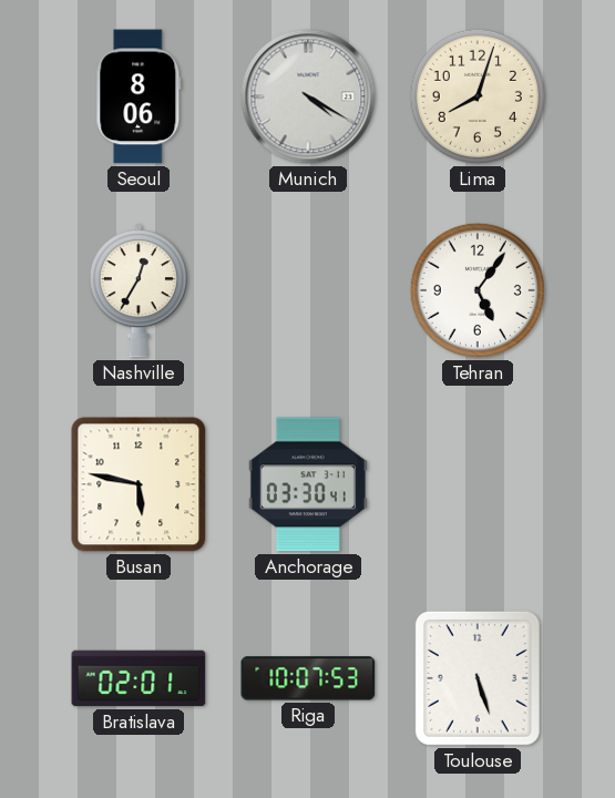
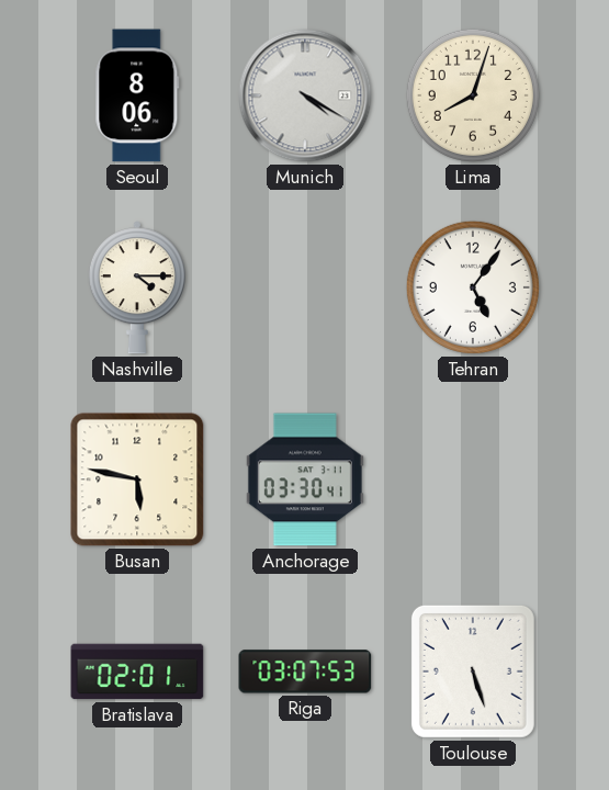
Nashville: 12:35 -> 4:15 (137, 287)
Riga: 10:07 -> 03:07 (305, 672)
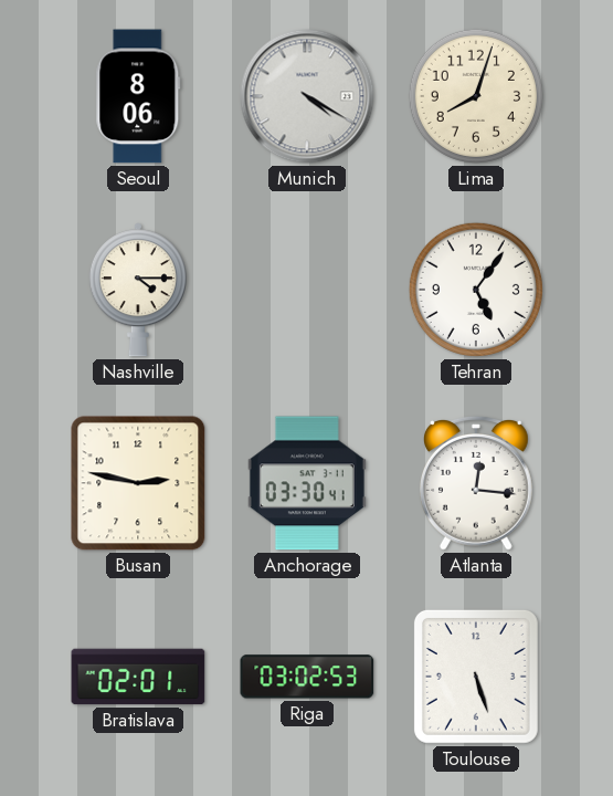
Busan: 5:47 -> 2:47 (138, 483)
Atlanta: none -> 12:16 (476, 483)
Riga: 03:07 -> 03:02 (307, 677)
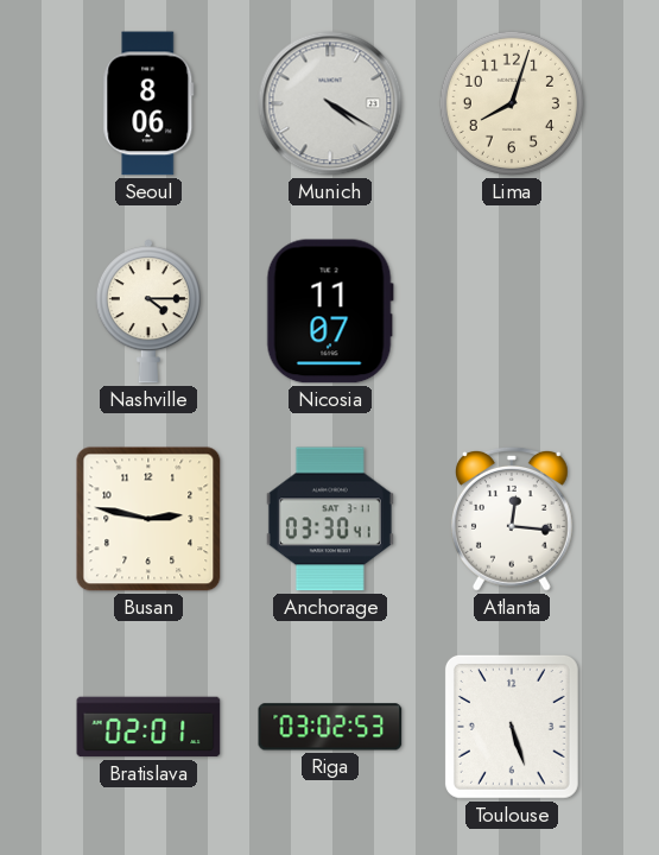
Nicosia: none -> 11:07 (330, 311)
Tehran: 5:06 -> none (476, 290)
